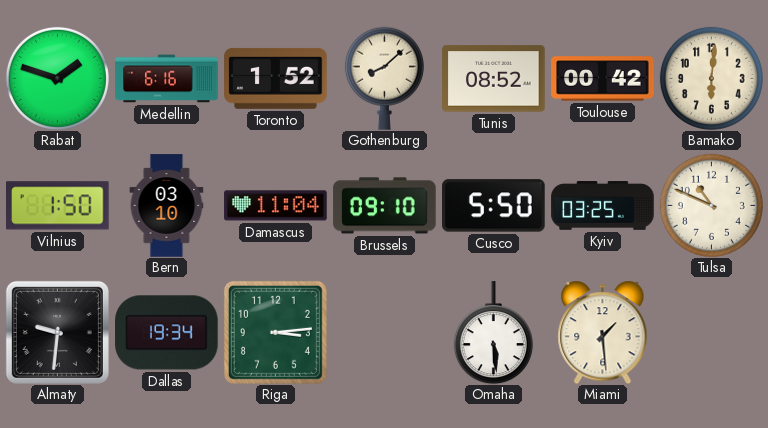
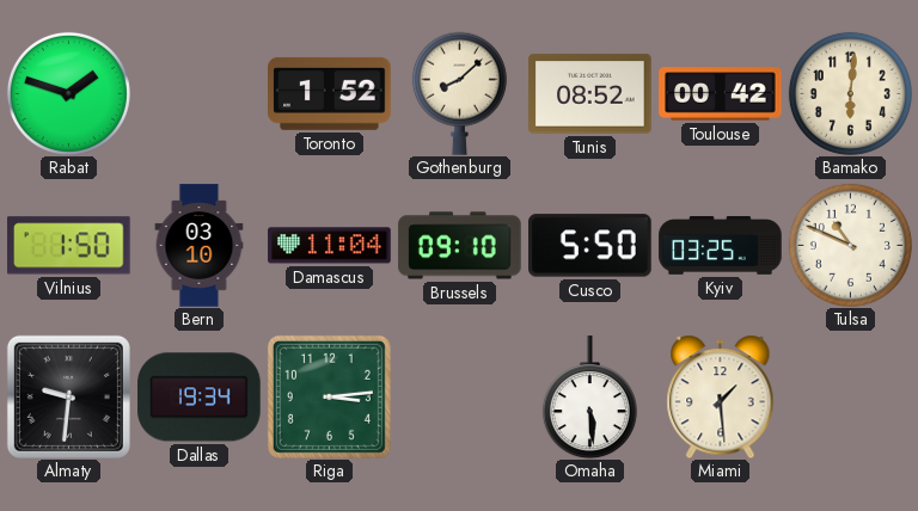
Medellin: 6:16 -> none (167, 79)
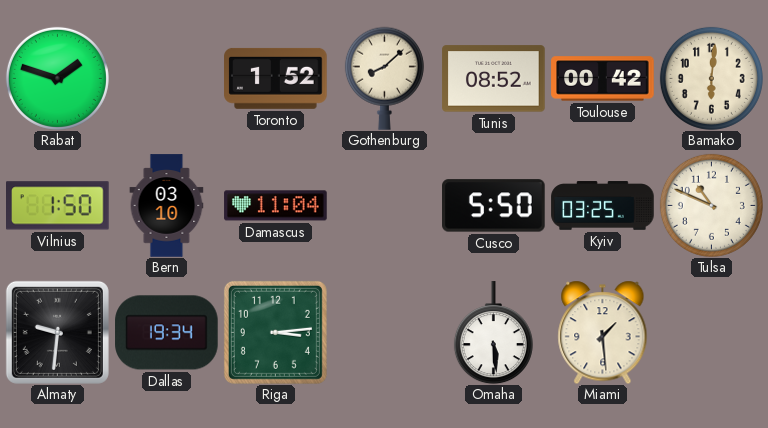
Brussels: 09:10 -> none (460, 246)
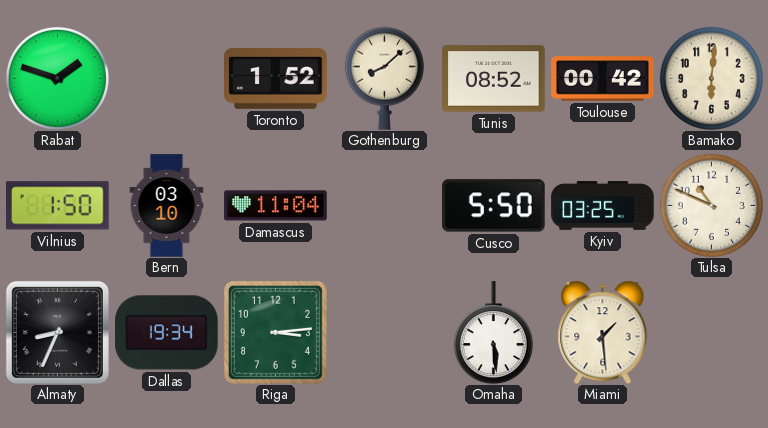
Almaty: 9:31 -> 8:34 (57, 332)
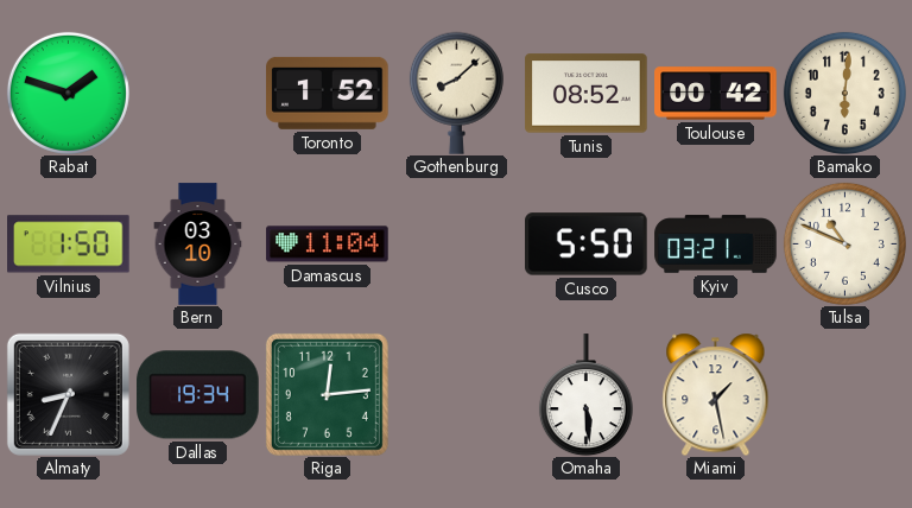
Kyiv: 03:25 -> 03:21 (716, 245)
Riga: 3:14 -> 12:14 (327, 394)
Miami: 1:29 -> 1:28 (716, 394)
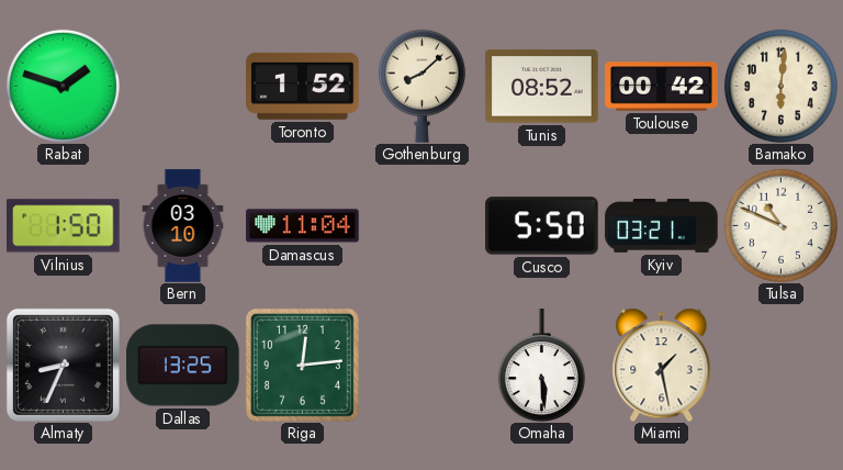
Dallas: 19:34 -> 13:25 (183, 366)
